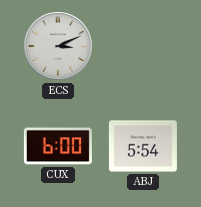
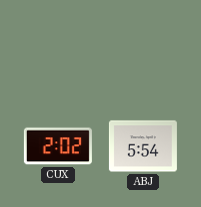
ECS: 3:11 -> none (58, 46)
CUX: 6:00 -> 2:02 (58, 146)
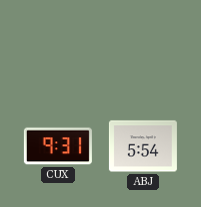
CUX: 2:02 -> 9:31 (58, 146)
